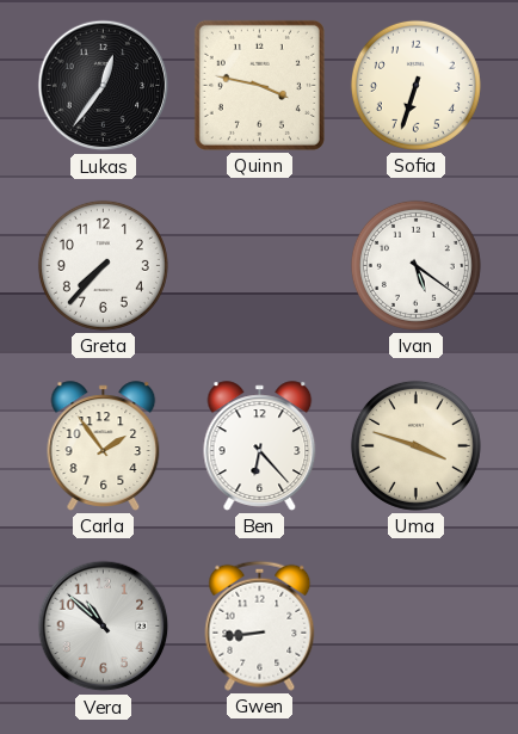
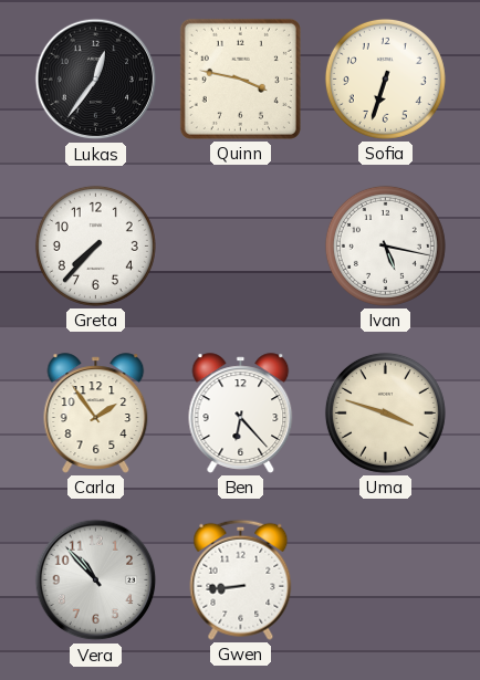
Ivan: 5:21 -> 5:17 (385, 245)
Vera: 10:52 -> 10:53 (96, 580)
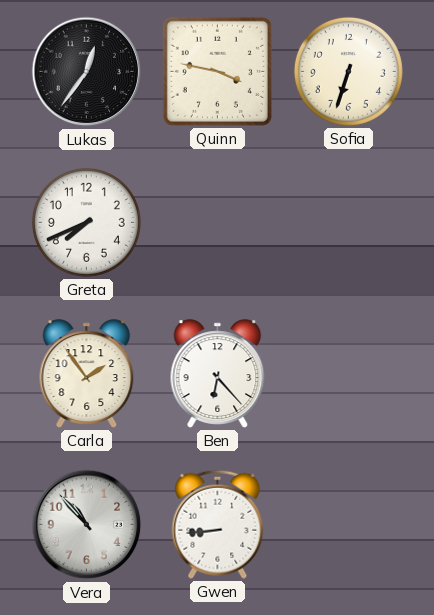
Greta: 7:37 -> 7:41 (86, 222)
Ivan: 5:17 -> none (385, 245)
Uma: 3:48 -> none (385, 412)
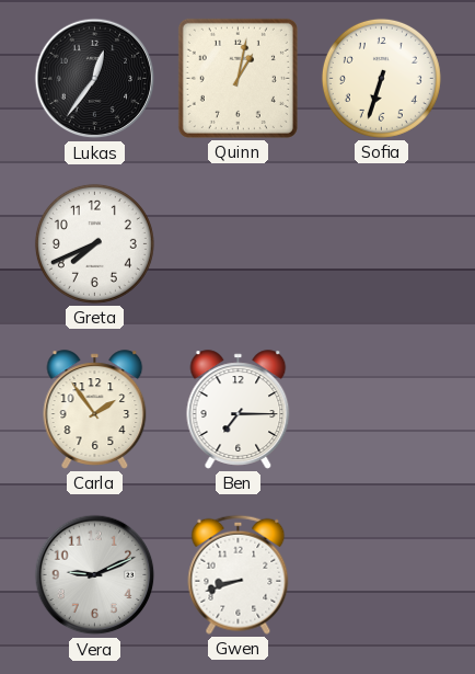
Quinn: 3:47 -> 1:02 (237, 78)
Ben: 6:23 -> 7:15 (239, 410)
Vera: 10:53 -> 9:11 (95, 575)
Gwen: 8:44 -> 8:42 (239, 574)
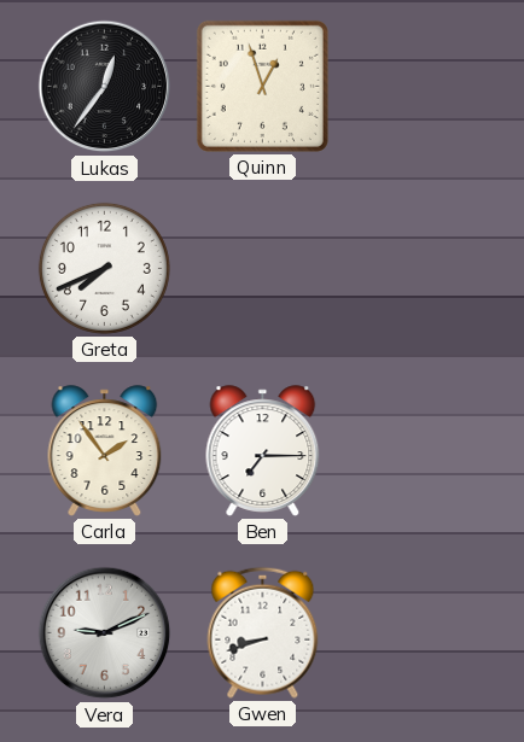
Quinn: 1:02 -> 12:57 (262, 86)
Sofia: 6:33 -> none (381, 78)
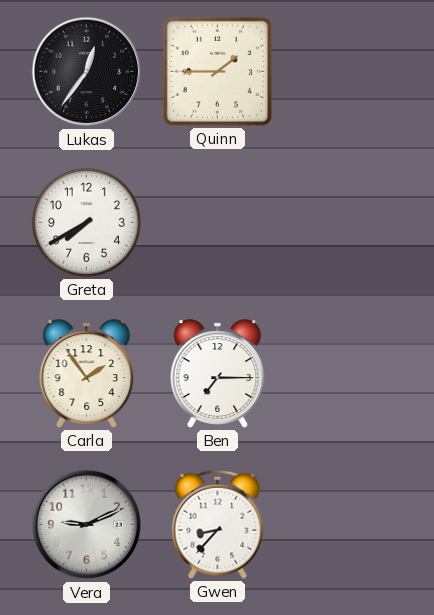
Quinn: 12:57 -> 1:45 (217, 71)
Greta: 7:41 -> 7:40 (86, 222)
Gwen: 8:42 -> 8:37 (218, 524)
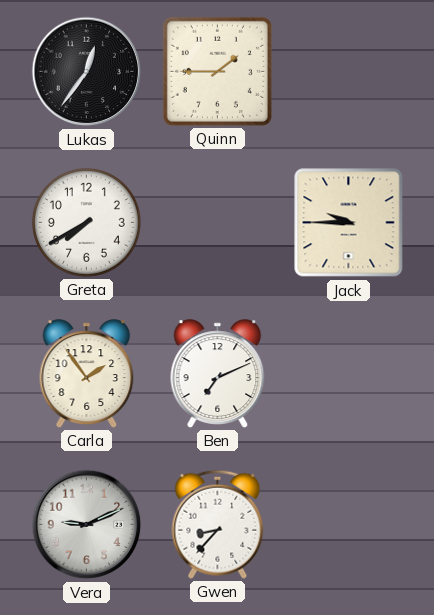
Jack: none -> 9:45 (349, 223)
Ben: 7:15 -> 7:11 (218, 374)
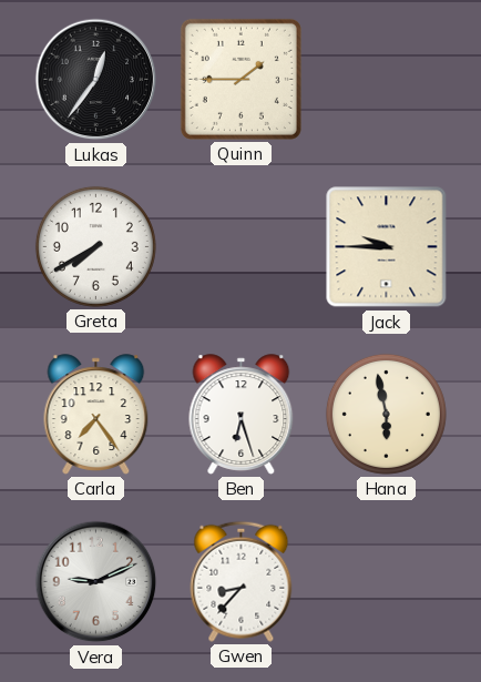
Carla: 1:54 -> 7:24 (96, 415)
Ben: 7:11 -> 6:27 (242, 415)
Hana: none -> 5:58 (386, 414)
